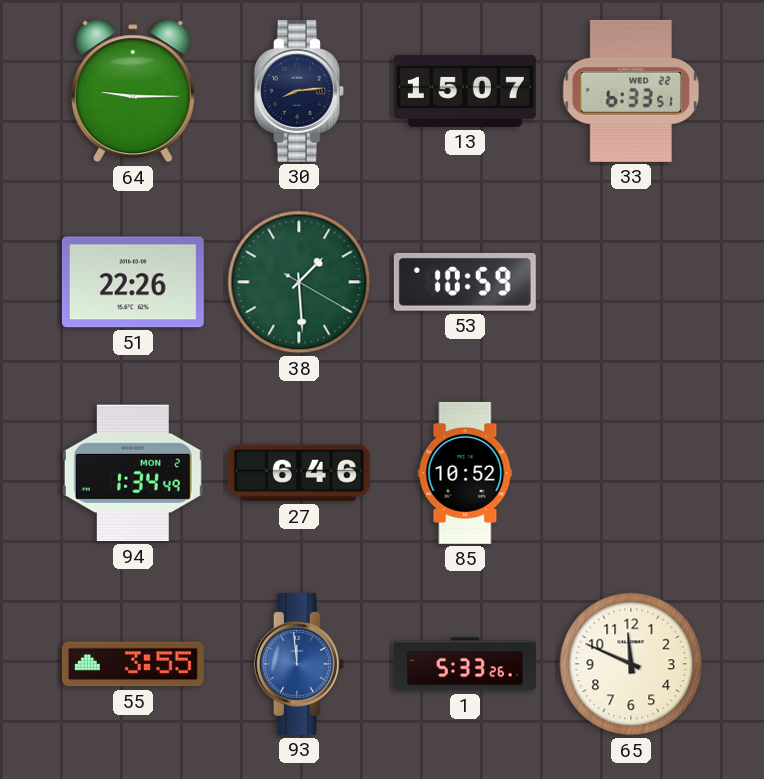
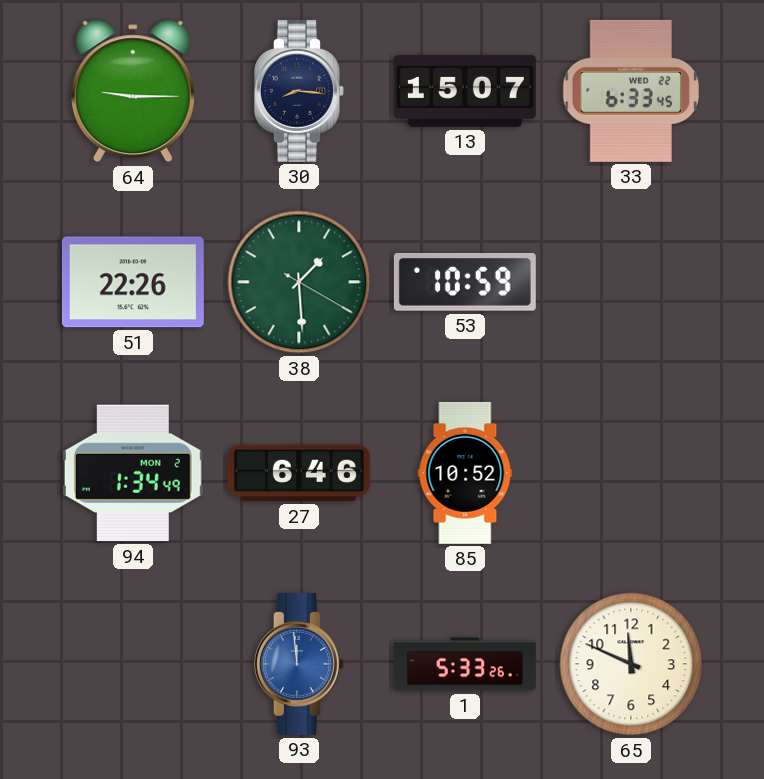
30: 8:14 -> 8:16 (299, 91)
33: 6:33:51 -> 6:33:45 (630, 91)
55: 3:55 -> none (133, 664)
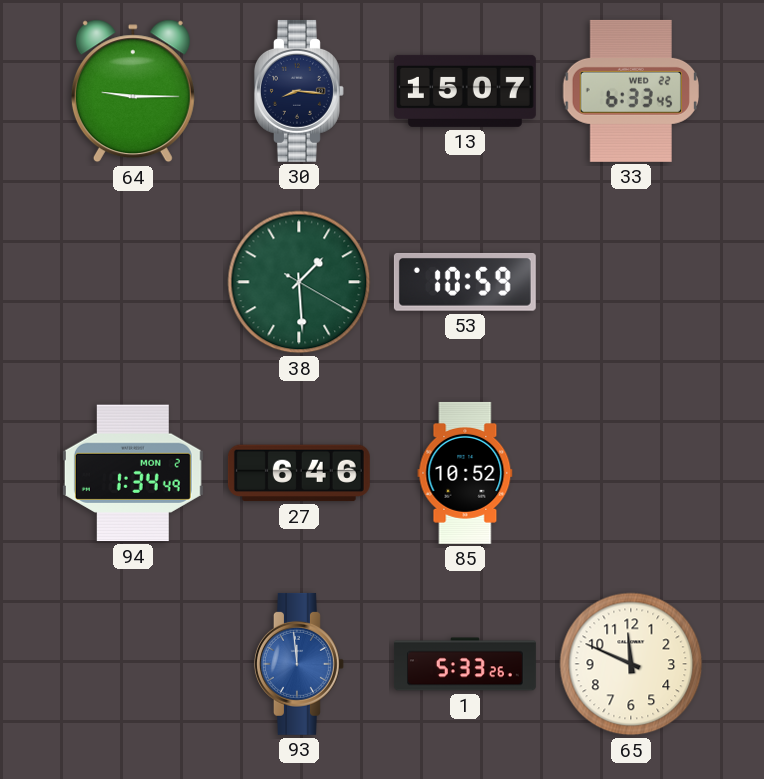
51: 22:26 -> none (133, 282)
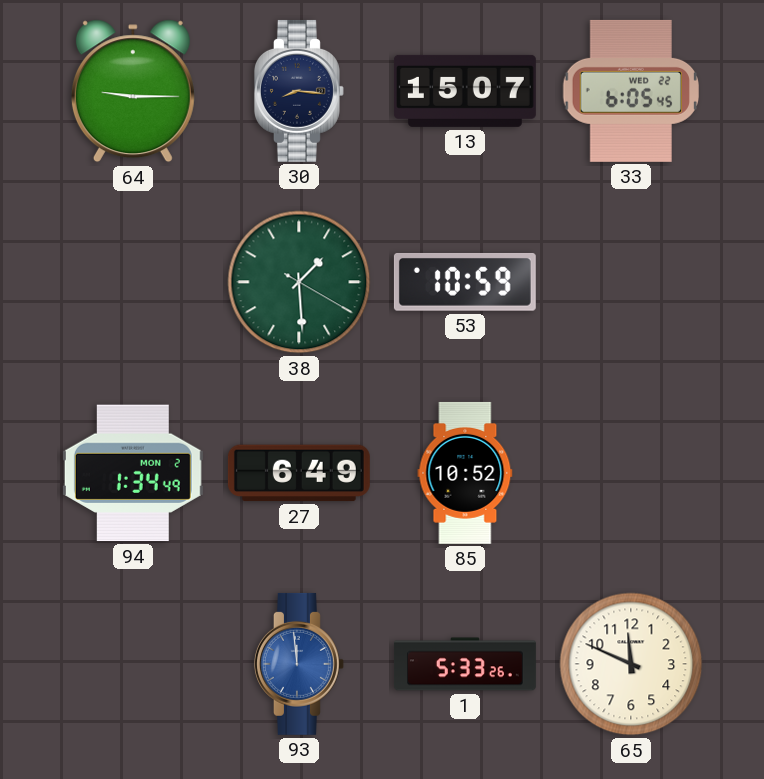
33: 6:33 -> 6:05 (630, 91)
27: 6:46 -> 6:49 (299, 473)
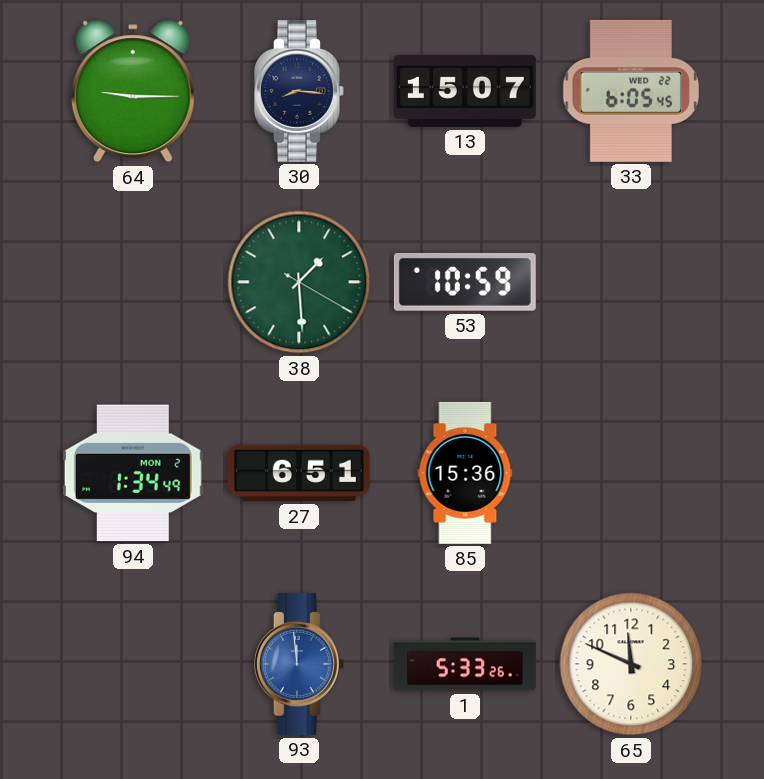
27: 6:49 -> 6:51 (299, 473)
85: 10:52 -> 15:36 (465, 473)
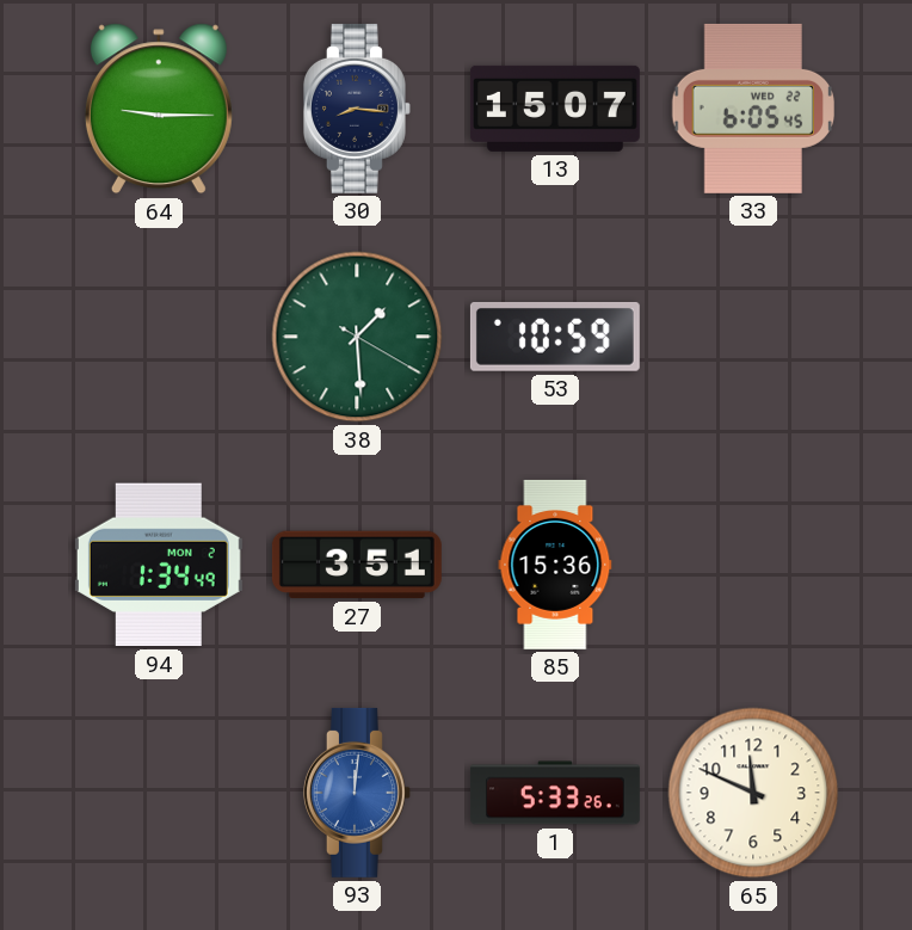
27: 6:51 -> 3:51 (357, 565)
93: 11:59 -> 12:01 (357, 793)
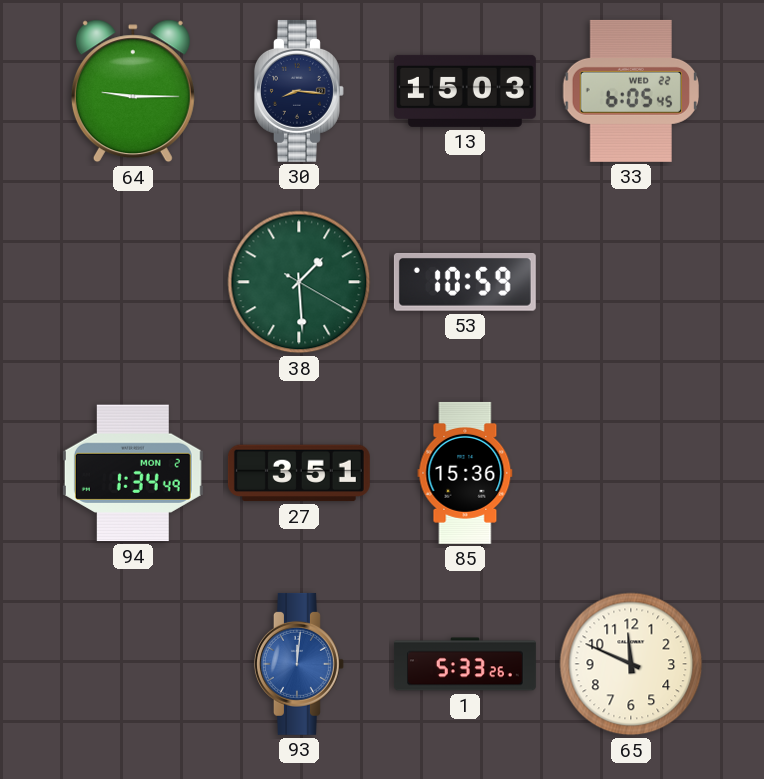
13: 15:07 -> 15:03 (465, 91)
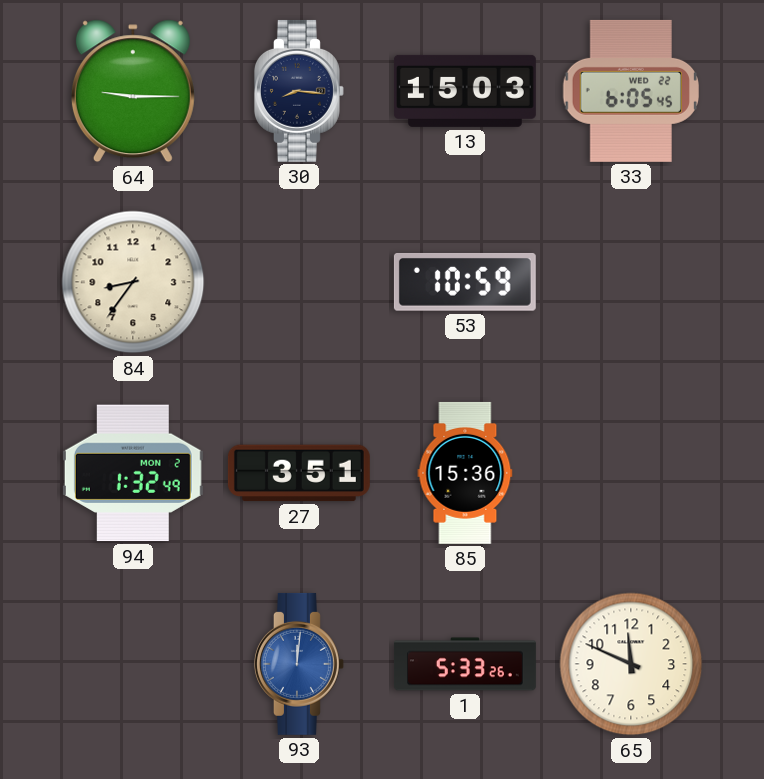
84: none -> 8:36 (133, 282)
38: 1:29 -> none (299, 282)
94: 1:34 -> 1:32 (133, 473)
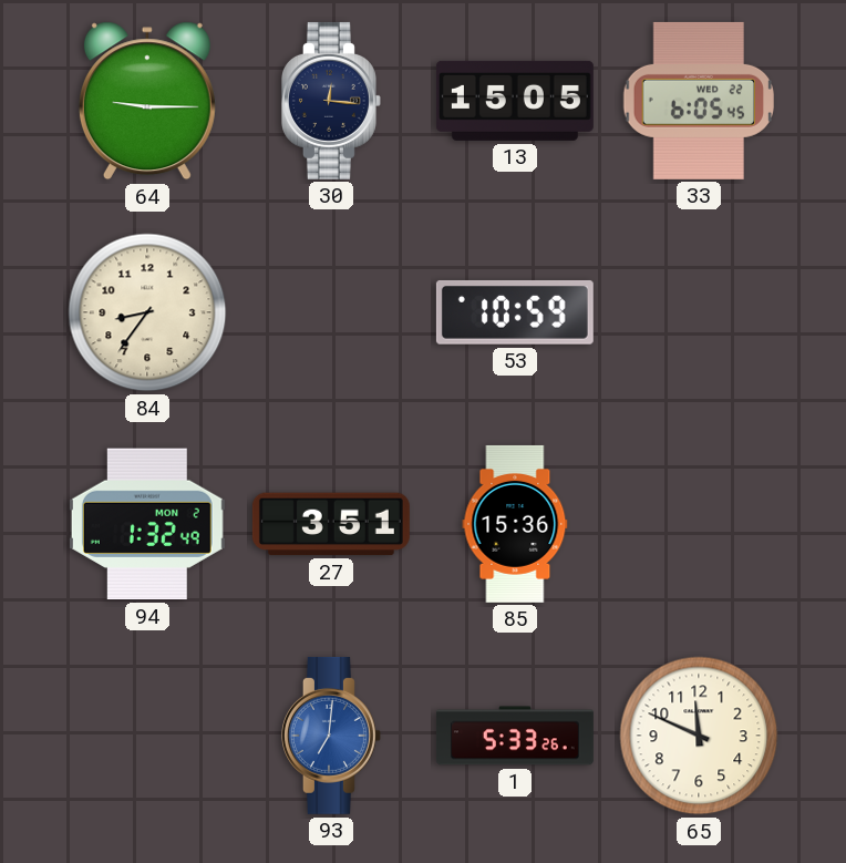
30: 8:16 -> 12:16 (331, 101)
13: 15:03 -> 15:05 (515, 101)
93: 12:01 -> 7:01 (331, 736)
